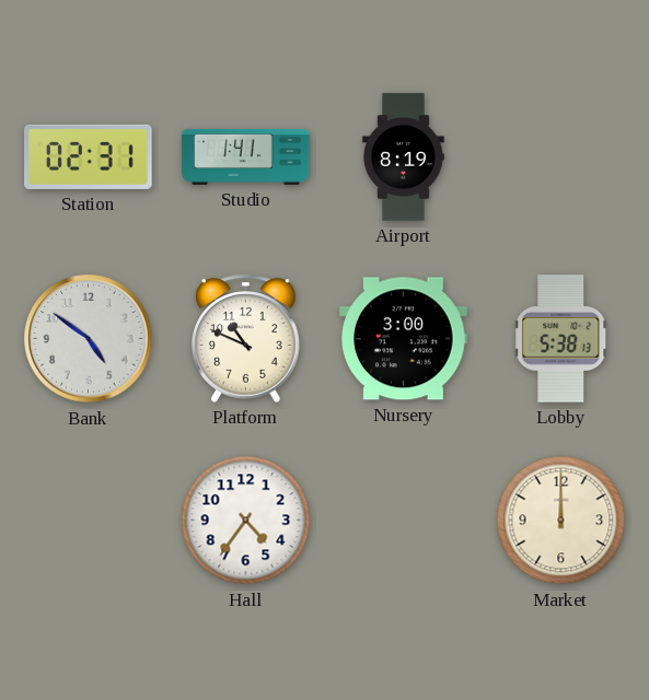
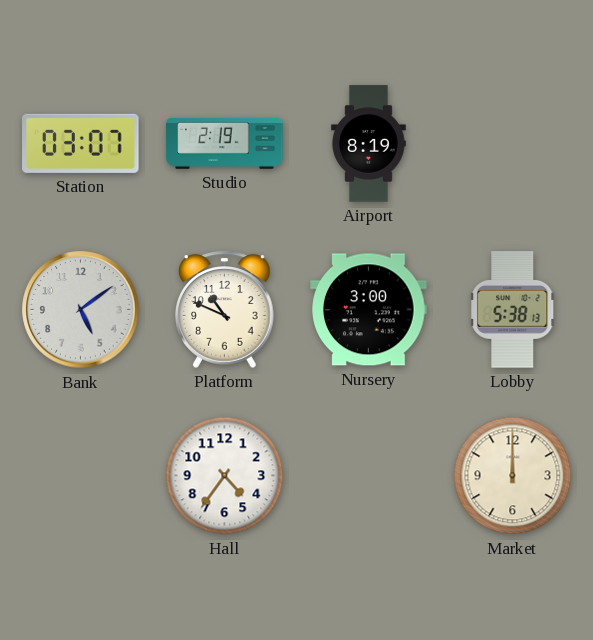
Station: 02:31 -> 03:07 (81, 143)
Studio: 1:41 -> 2:19 (225, 143)
Bank: 4:51 -> 5:09 (81, 310)
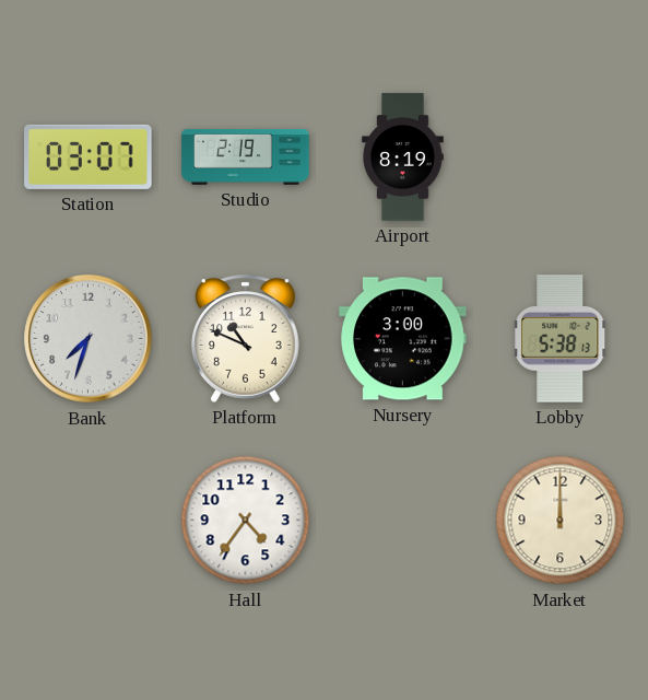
Bank: 5:09 -> 7:33 (89, 339)
